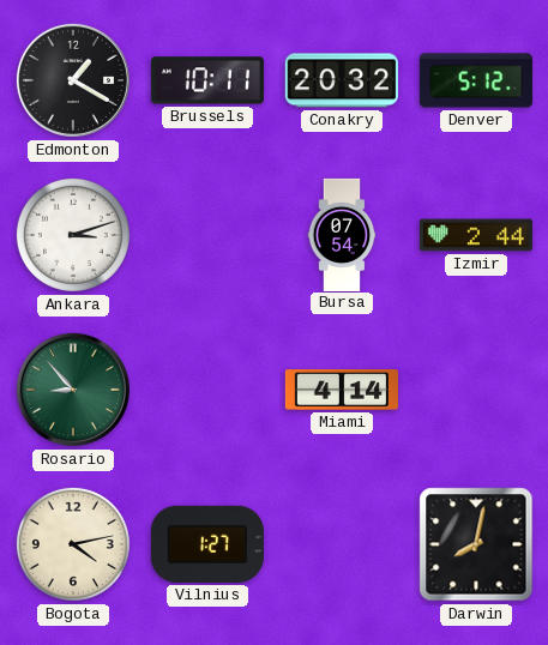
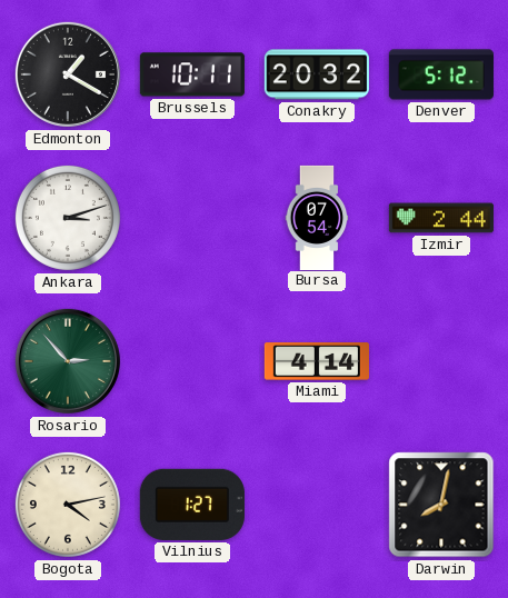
Rosario: 8:53 -> 2:53 (68, 361)
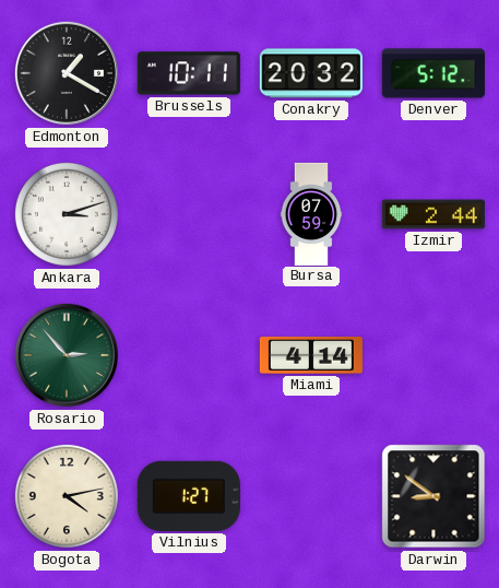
Bursa: 07:54 -> 07:59 (311, 213)
Darwin: 8:02 -> 8:51 (433, 496)
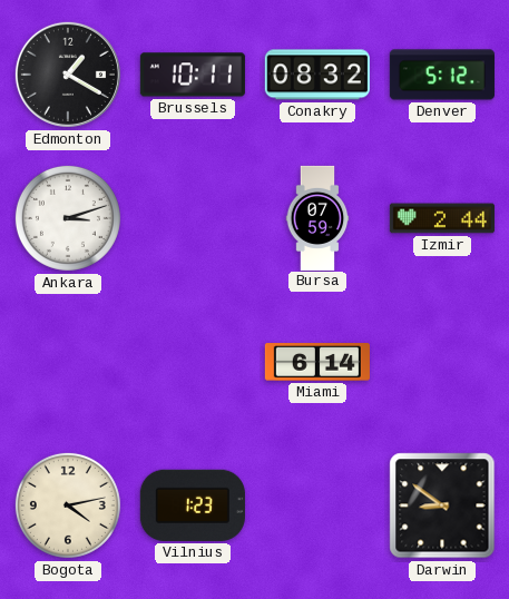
Conakry: 20:32 -> 08:32 (317, 75)
Rosario: 2:53 -> none (67, 355)
Miami: 4:14 -> 6:14 (317, 362)
Vilnius: 1:27 -> 1:23 (193, 505)
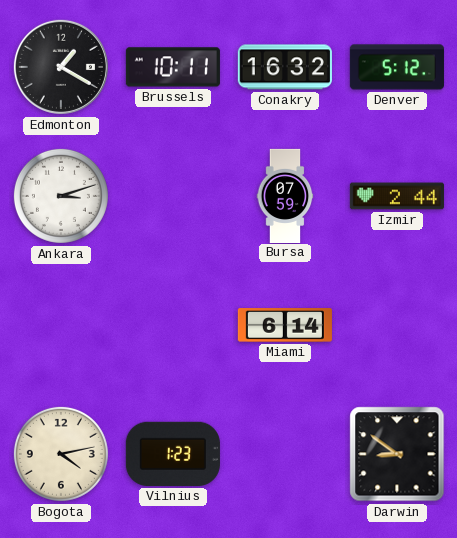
Conakry: 08:32 -> 16:32 (285, 67)
